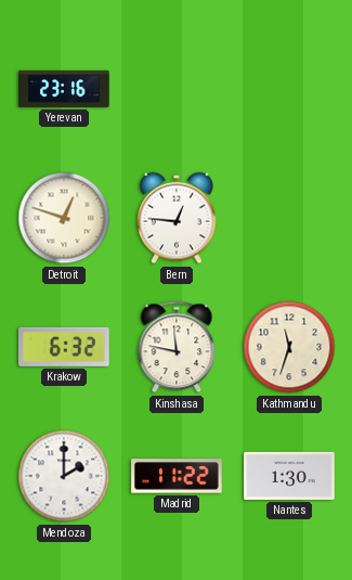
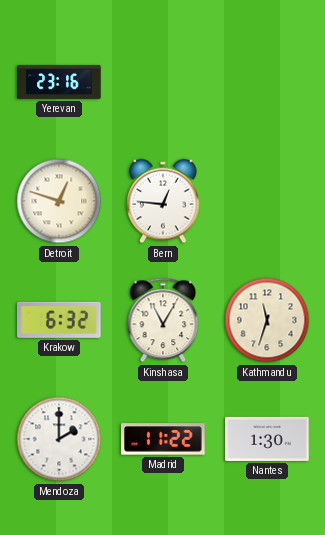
Kinshasa: 11:47 -> 11:05 (163, 320)
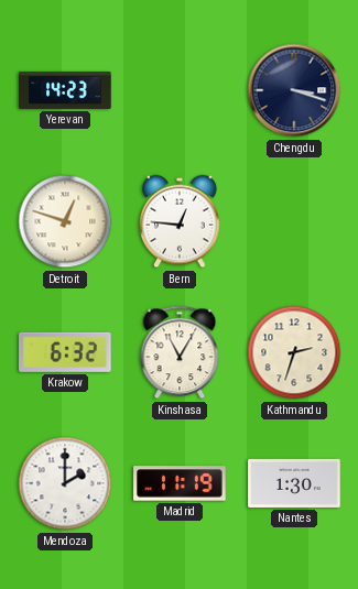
Yerevan: 23:16 -> 14:23 (65, 90)
Chengdu: none -> 3:18 (294, 90)
Kathmandu: 11:33 -> 2:33 (294, 352)
Madrid: 11:22 -> 11:19 (180, 483)
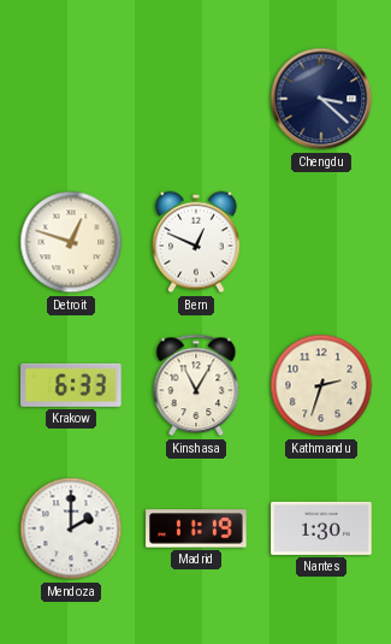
Yerevan: 14:23 -> none (65, 90)
Chengdu: 3:18 -> 3:22 (321, 99)
Bern: 12:46 -> 12:49 (196, 242)
Krakow: 6:32 -> 6:33 (71, 385)
